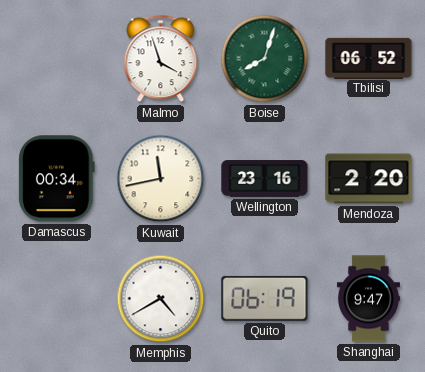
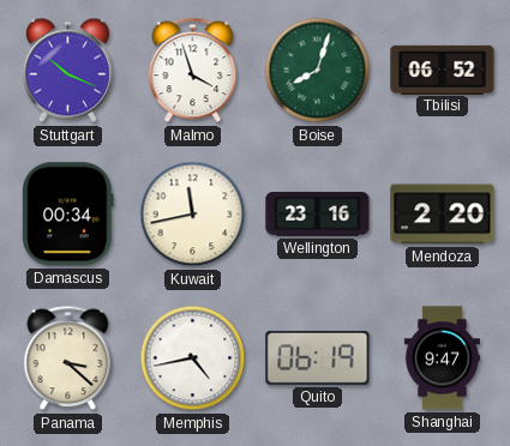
Stuttgart: none -> 10:19 (67, 71)
Panama: none -> 3:22 (68, 358)
Memphis: 4:40 -> 4:43 (193, 358)
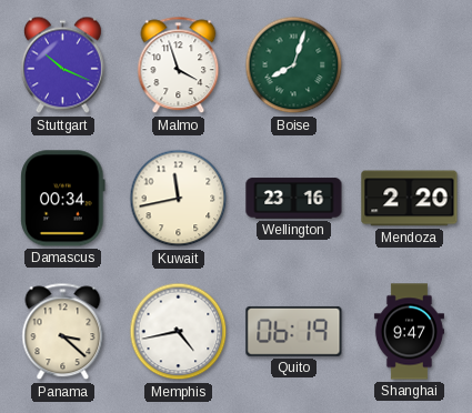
Tbilisi: 06:52 -> none (443, 70)
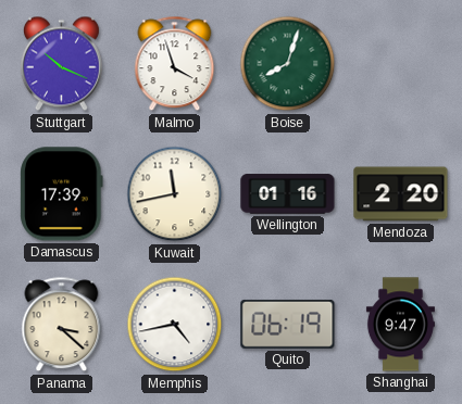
Damascus: 00:34 -> 17:39 (62, 194)
Wellington: 23:16 -> 01:16 (288, 194)
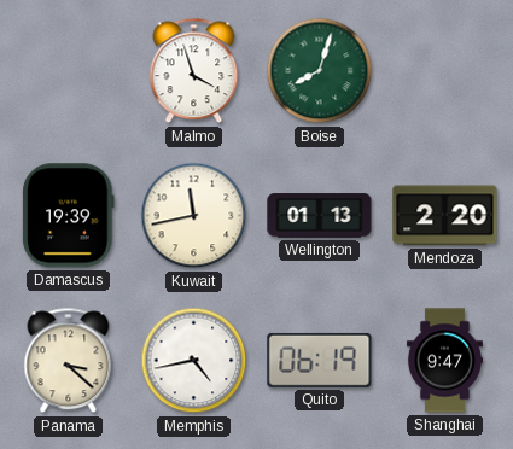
Stuttgart: 10:19 -> none (61, 64)
Damascus: 17:39 -> 19:39 (69, 216)
Wellington: 01:16 -> 01:13 (320, 216)
